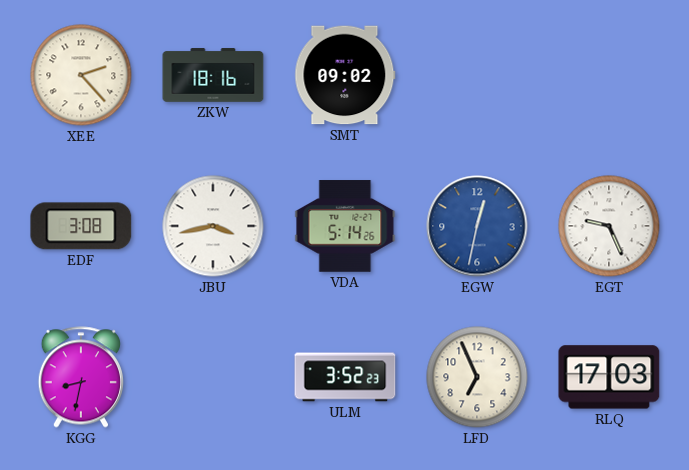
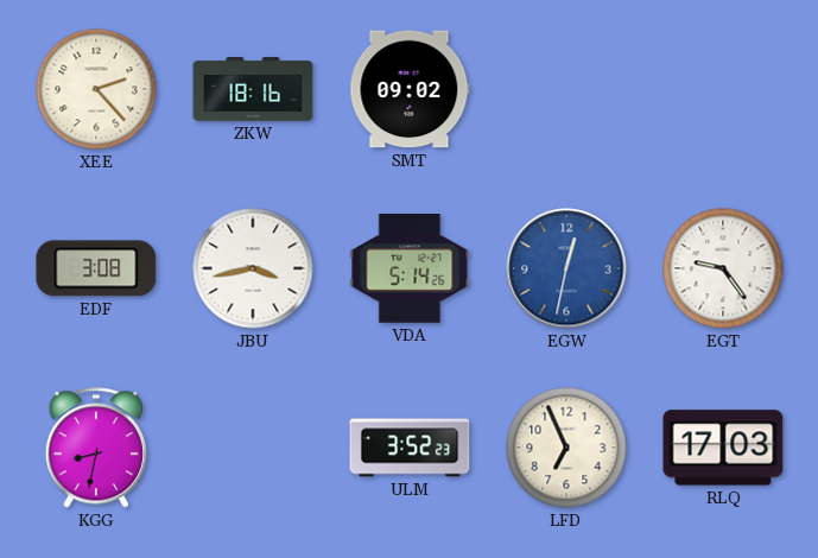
EGT: 9:26 -> 9:24 (723, 268)
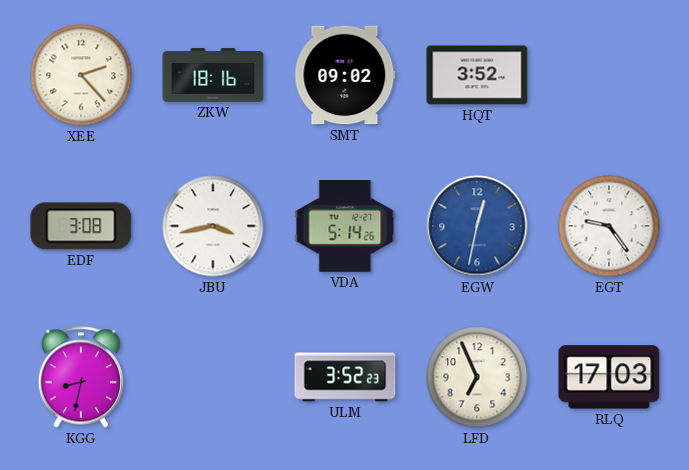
HQT: none -> 3:52 (477, 75)
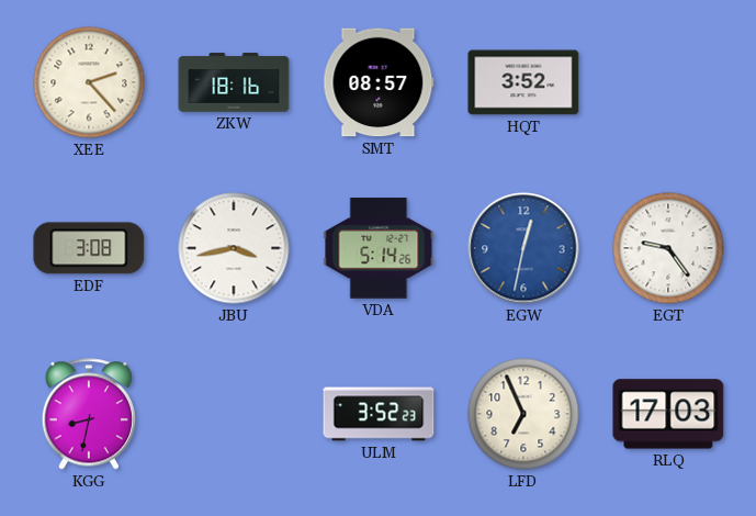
SMT: 09:02 -> 08:57 (379, 82)
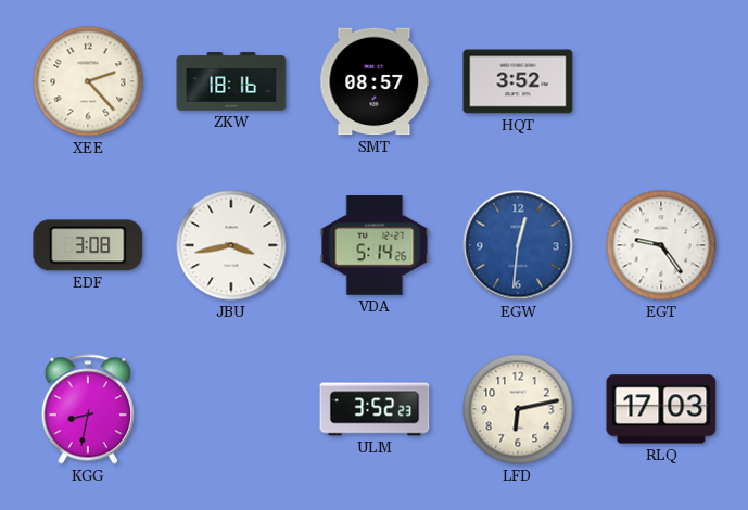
EGW: 12:32 -> 12:31 (518, 245)
LFD: 6:56 -> 6:13 (518, 409)
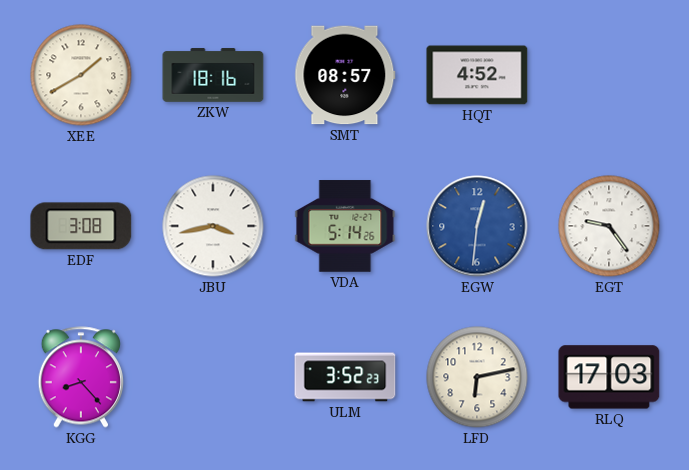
XEE: 2:23 -> 1:40 (81, 75)
HQT: 3:52 -> 4:52 (477, 75)
KGG: 8:32 -> 8:23 (80, 377)
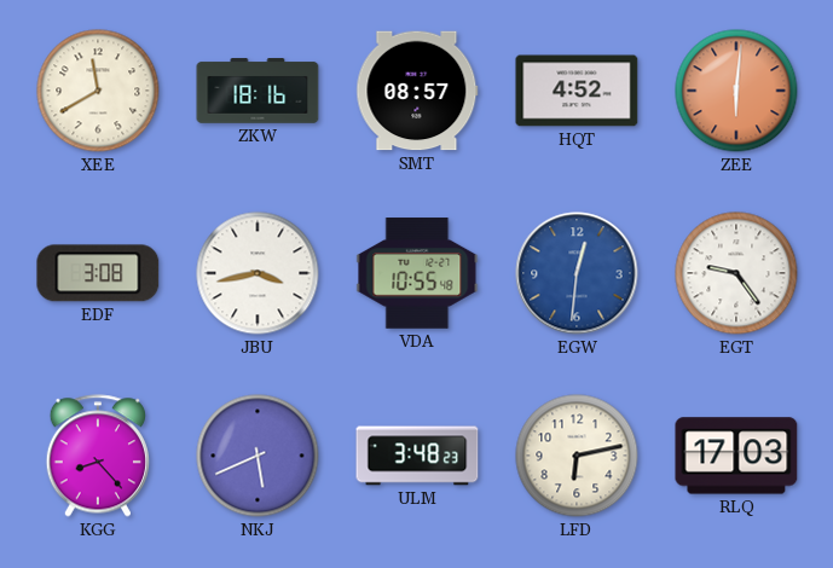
XEE: 1:40 -> 11:40 (98, 91)
ZEE: none -> 6:01 (736, 91)
VDA: 5:14 -> 10:55 (417, 273)
NKJ: none -> 5:41 (258, 456)
ULM: 3:52 -> 3:48 (417, 456)
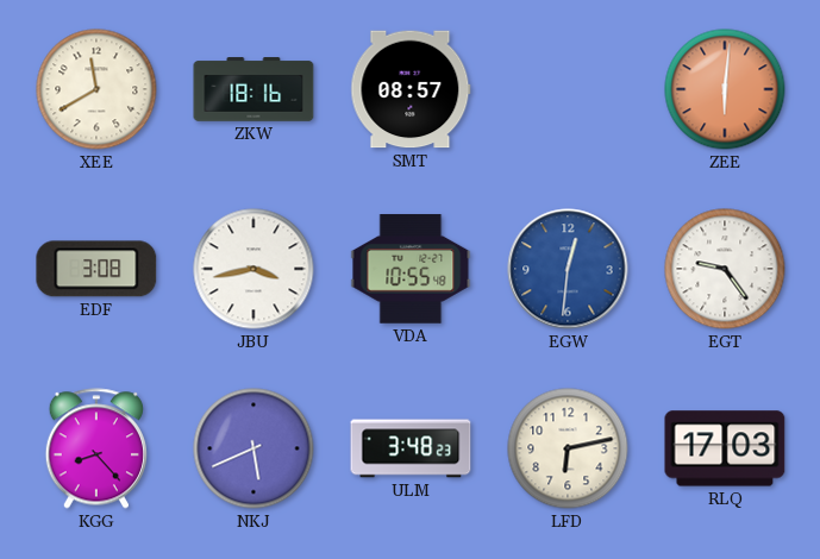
HQT: 4:52 -> none (577, 91)
